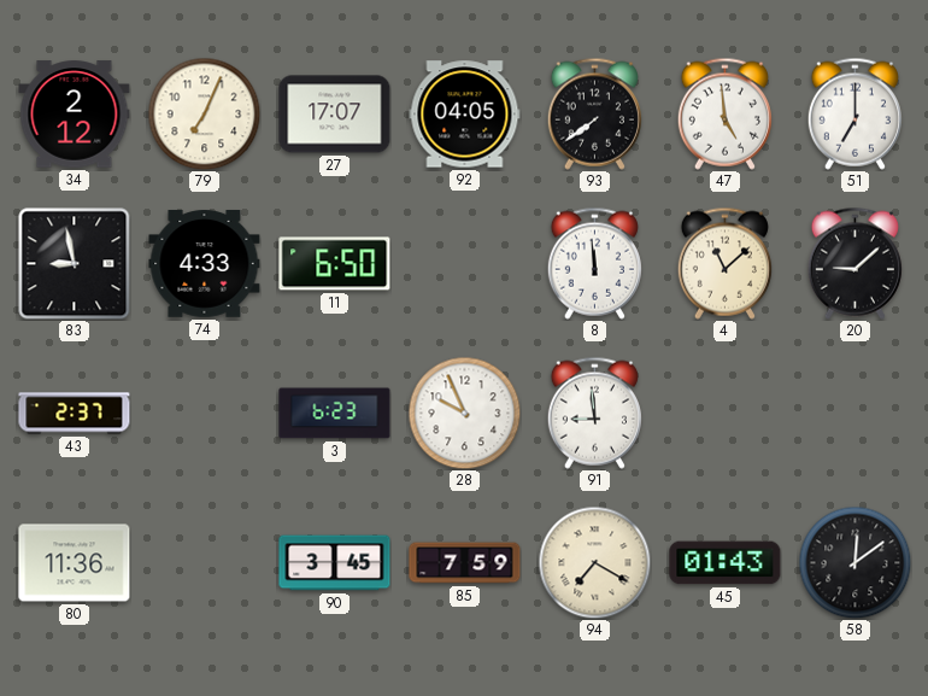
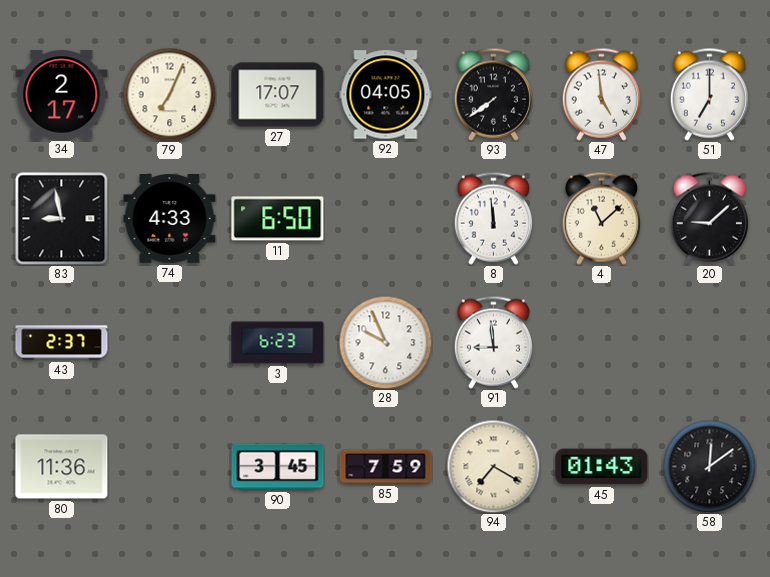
34: 2:12 -> 2:17 (62, 95)
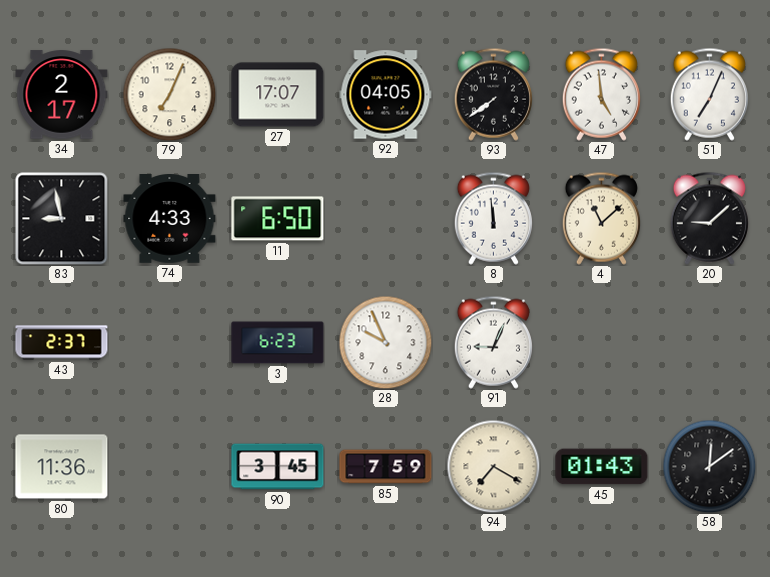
51: 7:00 -> 7:04 (709, 94)
91: 8:59 -> 9:04 (493, 342)
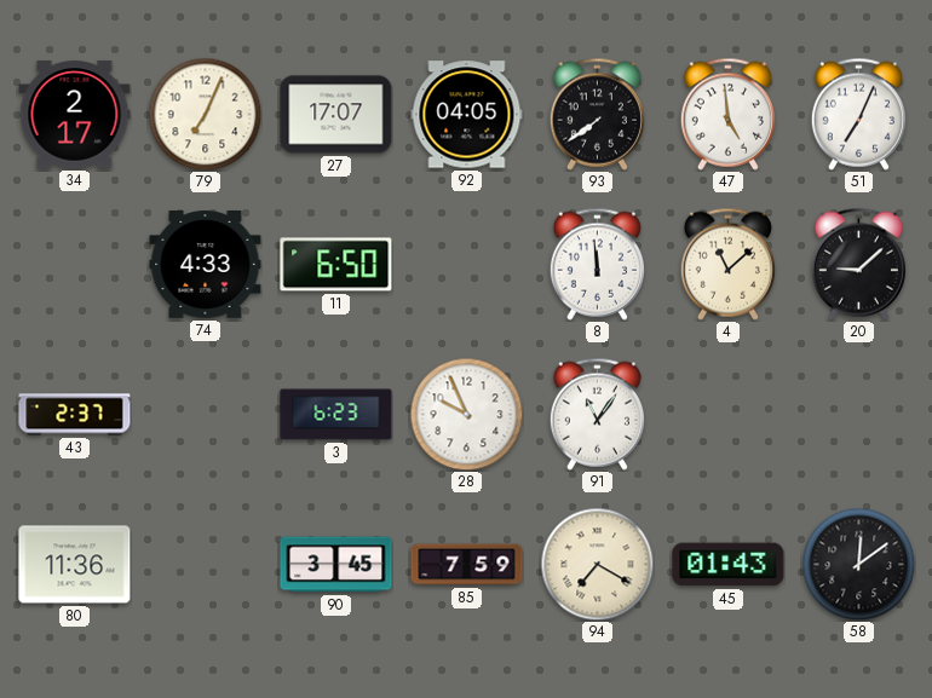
83: 8:58 -> none (61, 218)
91: 9:04 -> 11:06 (597, 414)
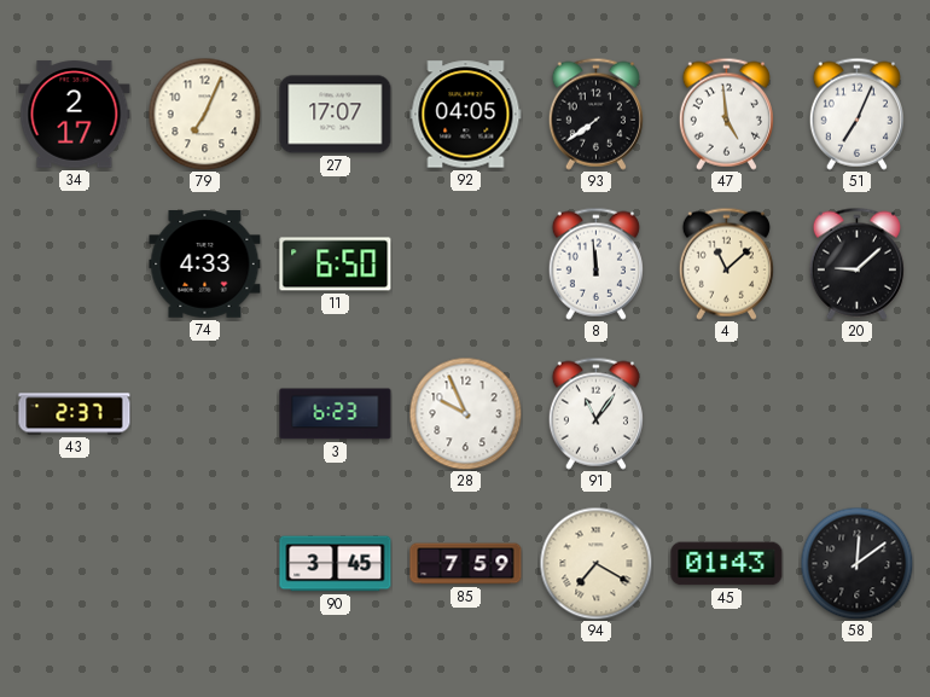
80: 11:36 -> none (75, 565)
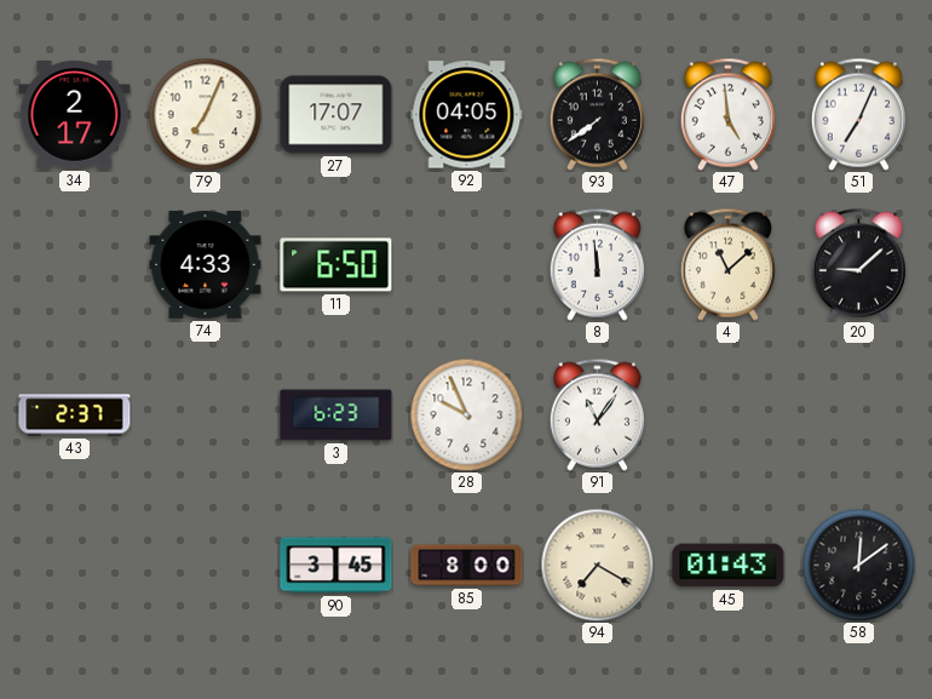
85: 7:59 -> 8:00 (467, 566)
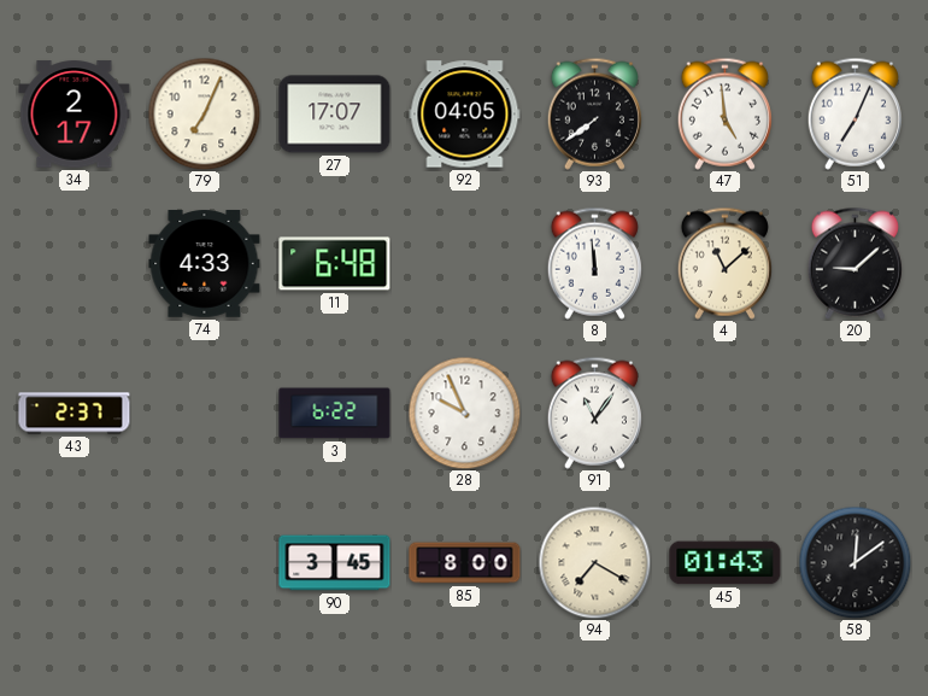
11: 6:50 -> 6:48 (335, 264)
3: 6:23 -> 6:22 (335, 414)
